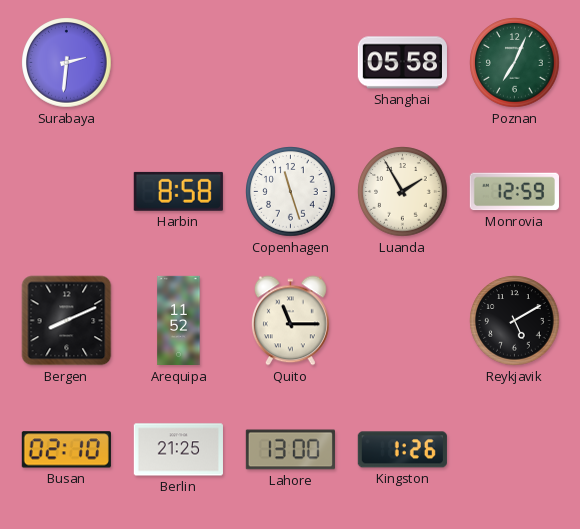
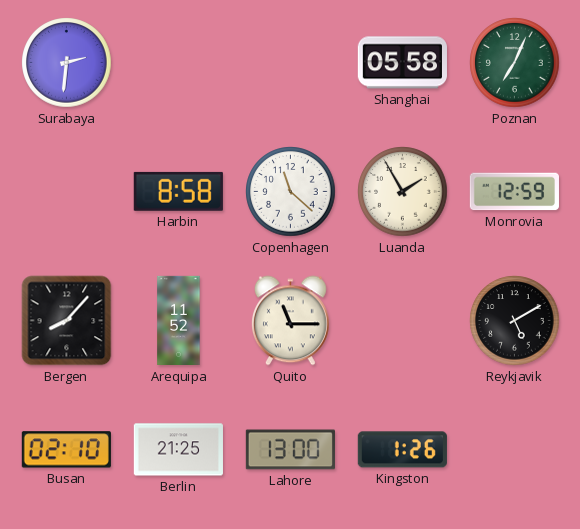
Copenhagen: 11:27 -> 11:22 (291, 192)
Bergen: 8:11 -> 8:07 (67, 321)
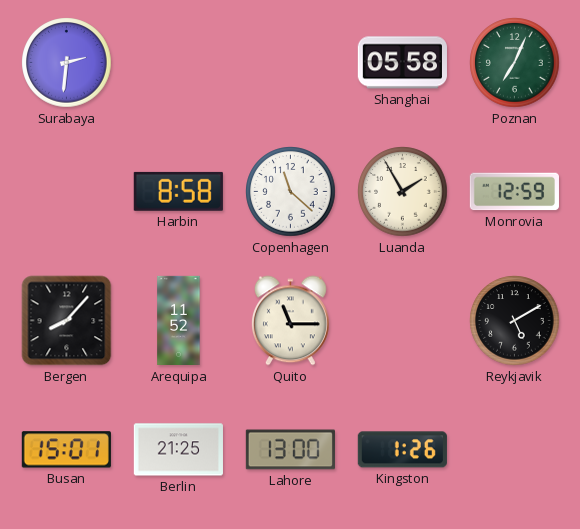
Busan: 02:10 -> 15:01 (66, 450)
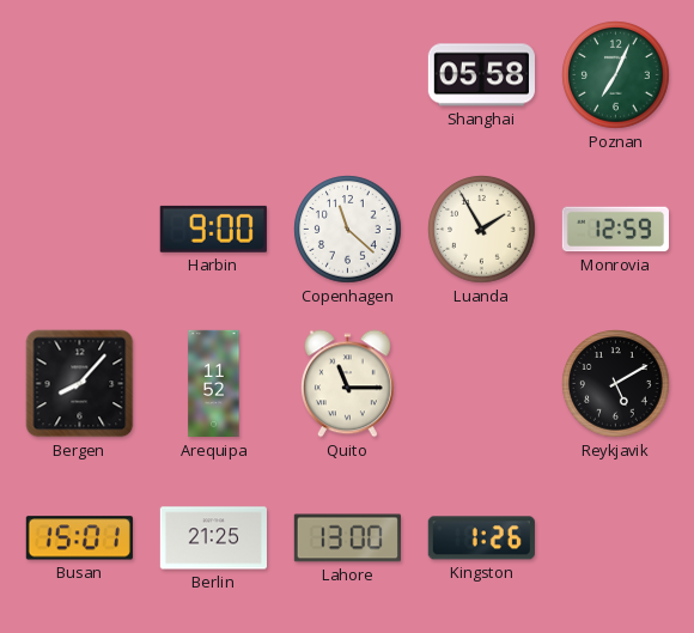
Surabaya: 2:31 -> none (67, 63)
Harbin: 8:58 -> 9:00 (213, 229)
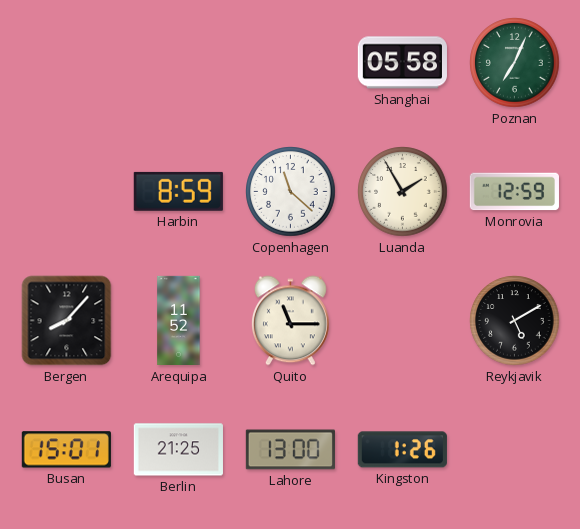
Harbin: 9:00 -> 8:59 (178, 191)
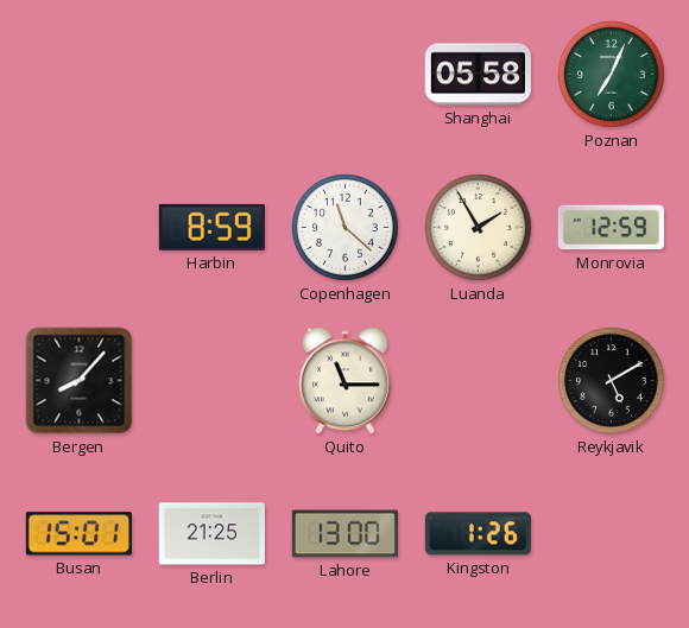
Arequipa: 11:52 -> none (179, 321)
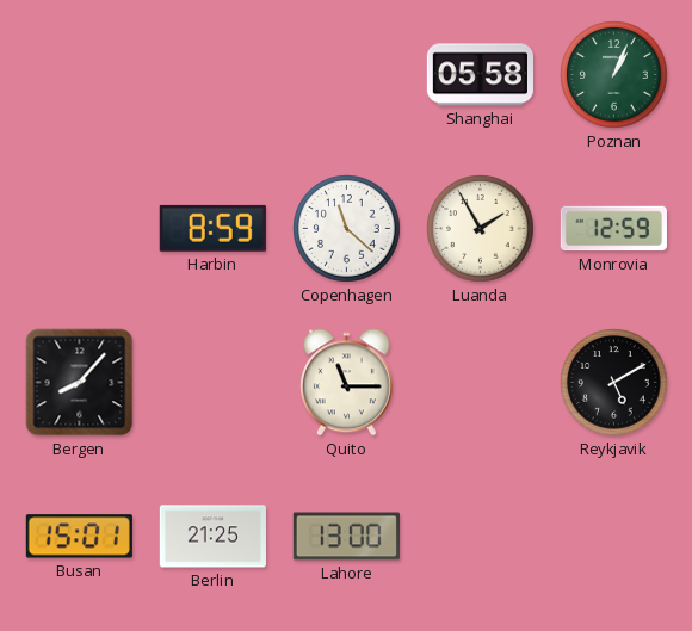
Poznan: 7:04 -> 1:04 (614, 75)
Kingston: 1:26 -> none (478, 534)
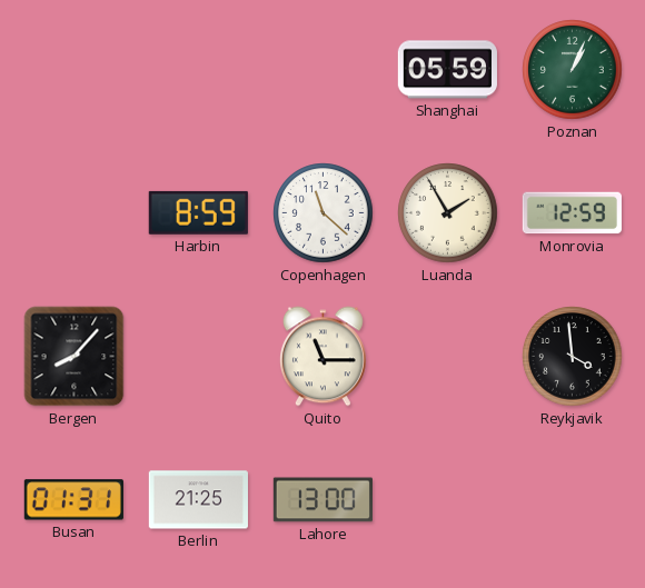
Shanghai: 05:58 -> 05:59 (447, 70)
Reykjavik: 5:10 -> 3:59 (573, 357)
Busan: 15:01 -> 01:31 (73, 500)
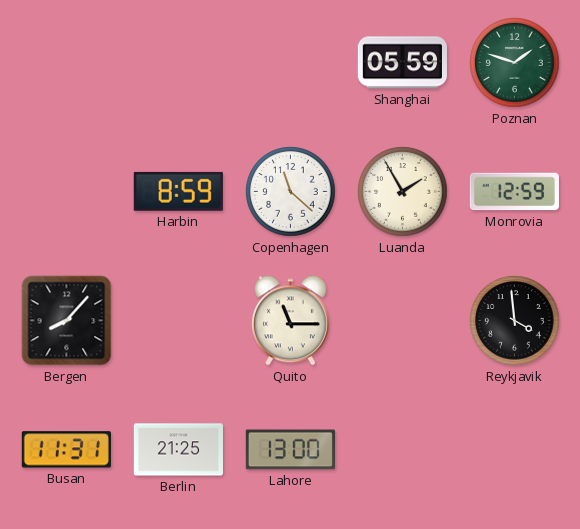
Poznan: 1:04 -> 1:48 (515, 63)
Busan: 01:31 -> 11:31 (66, 450)
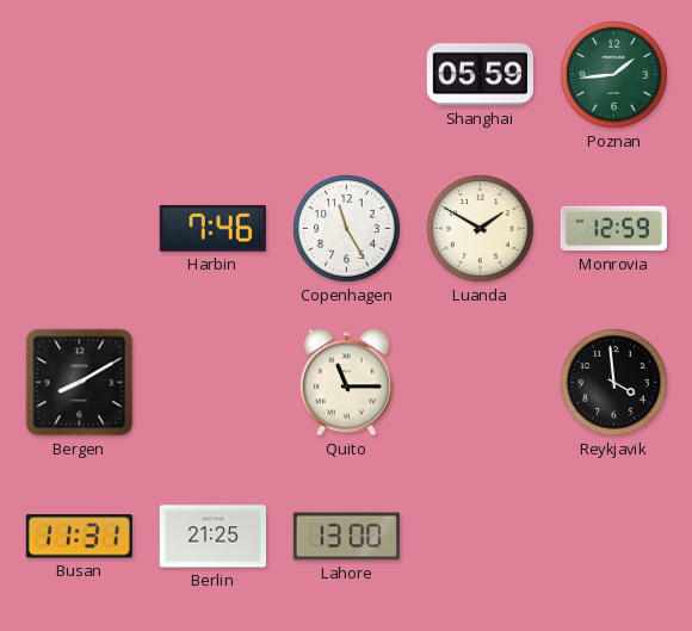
Poznan: 1:48 -> 1:44 (614, 75)
Harbin: 8:59 -> 7:46 (212, 228)
Copenhagen: 11:22 -> 11:25 (347, 229)
Luanda: 1:55 -> 1:50 (481, 229)
Bergen: 8:07 -> 8:10 (80, 383)
